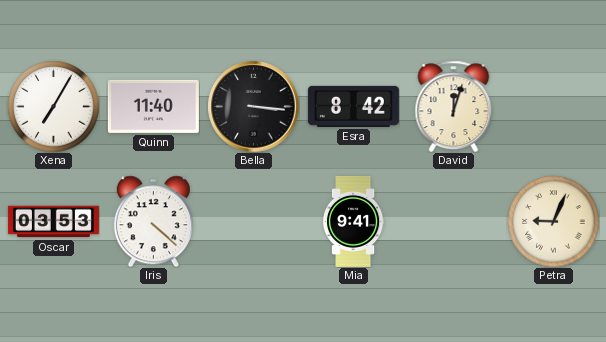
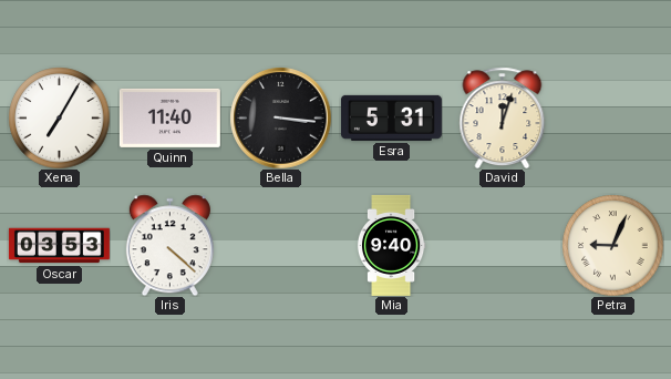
Esra: 8:42 -> 5:31 (391, 117)
Mia: 9:41 -> 9:40 (391, 245)
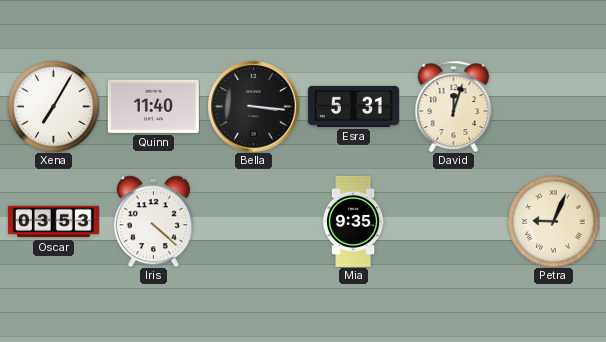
Mia: 9:40 -> 9:35 (353, 221)
